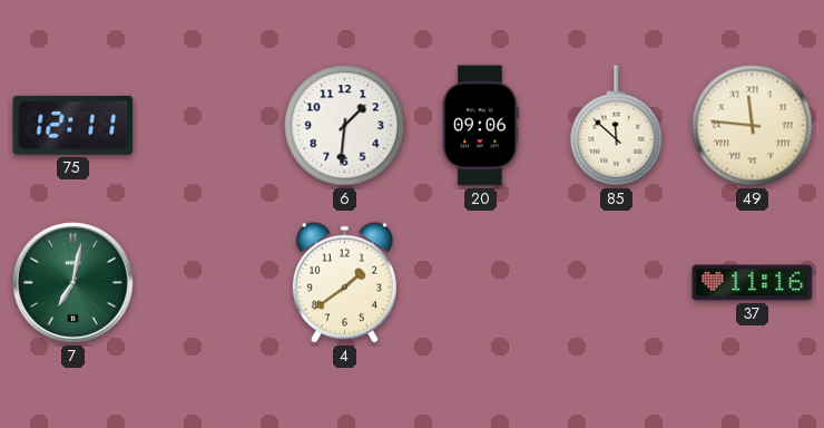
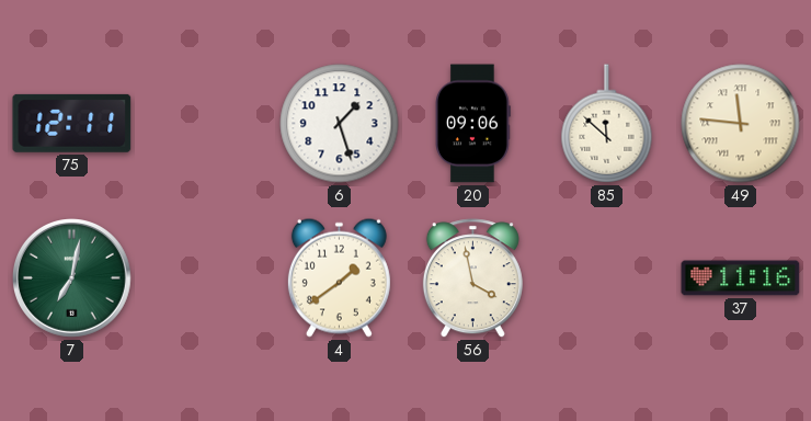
6: 1:31 -> 1:27 (340, 124)
56: none -> 3:58 (472, 278)
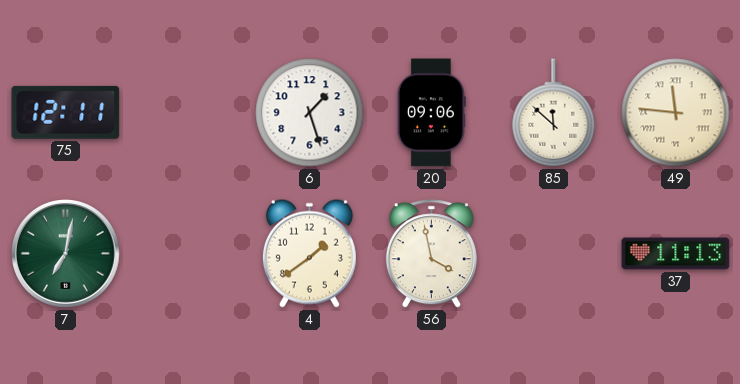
37: 11:16 -> 11:13 (676, 254)
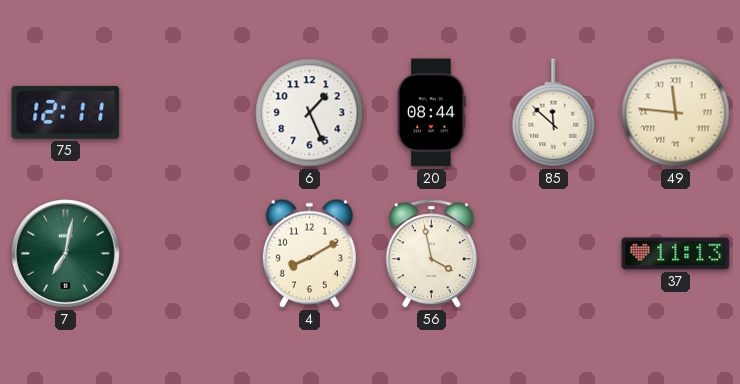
6: 1:27 -> 1:26 (310, 113)
20: 09:06 -> 08:44 (432, 113)
4: 1:39 -> 8:10 (309, 253)
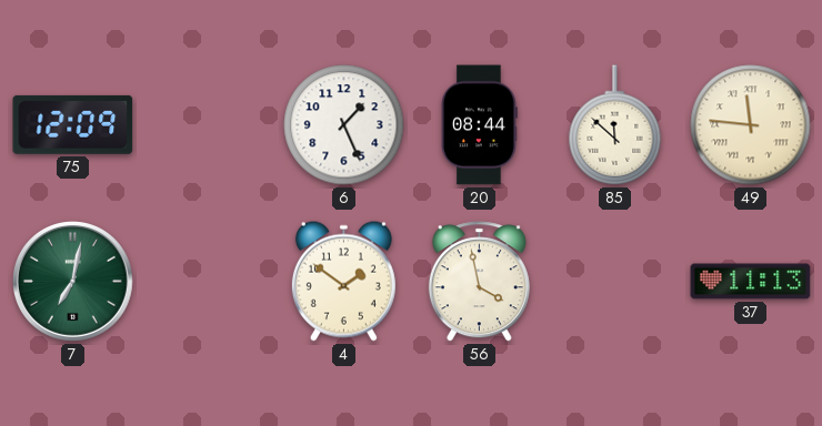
75: 12:11 -> 12:09 (73, 124)
4: 8:10 -> 1:51 (343, 281)
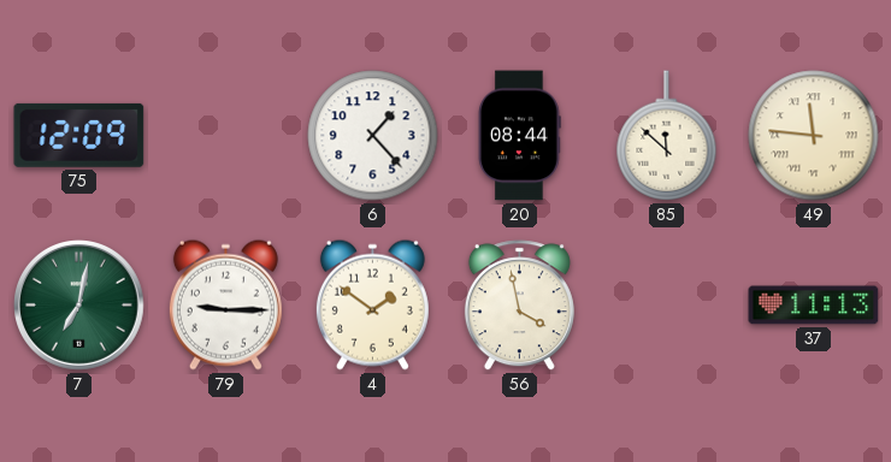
6: 1:26 -> 1:23 (373, 136)
79: none -> 9:15 (225, 304)
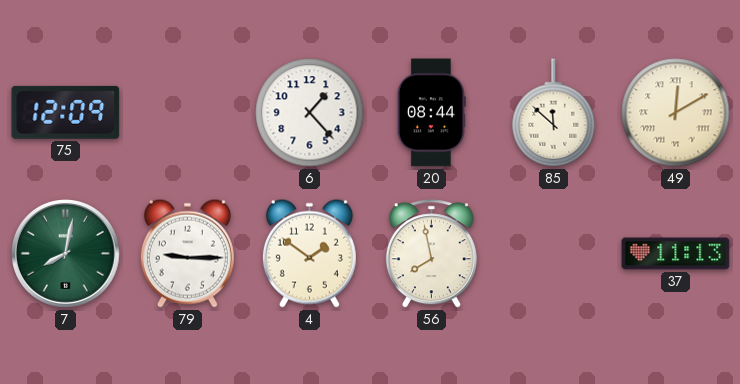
49: 11:46 -> 12:10 (676, 113)
7: 7:02 -> 8:02 (66, 254)
56: 3:58 -> 7:58 (431, 254)
